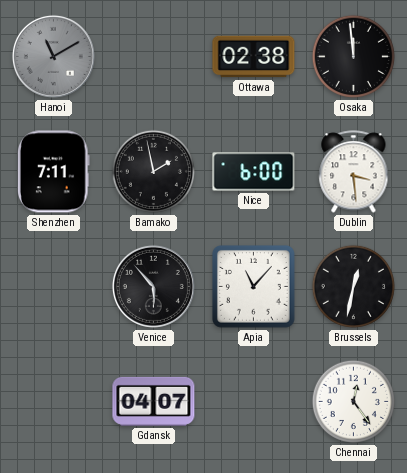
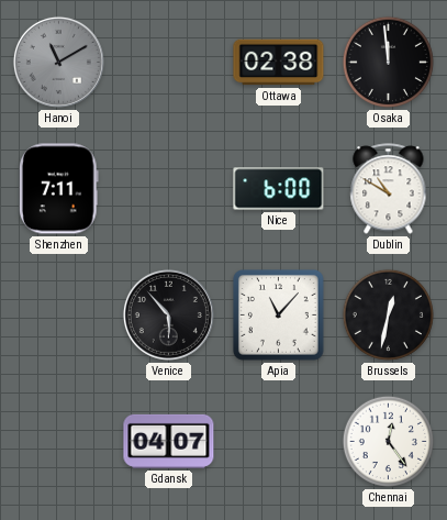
Bamako: 1:58 -> none (153, 171)
Dublin: 3:29 -> 10:50 (389, 189)
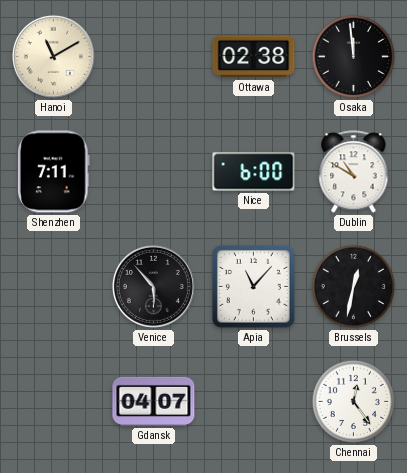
Hanoi dial: grey -> cream (53, 56)
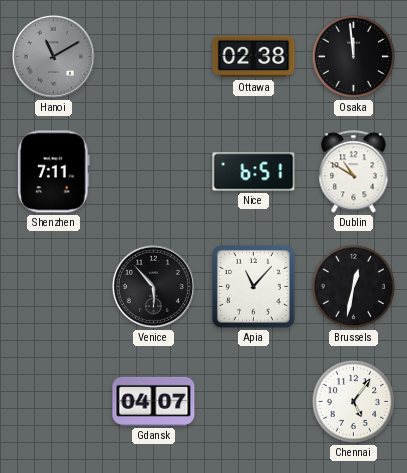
Hanoi dial: cream -> grey (53, 56)
Nice: 6:00 -> 6:51 (254, 172)
Chennai: 12:24 -> 5:06 (353, 401)
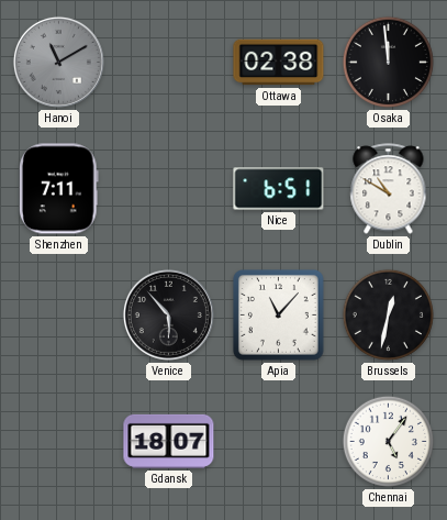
Gdansk: 04:07 -> 18:07 (169, 441)
